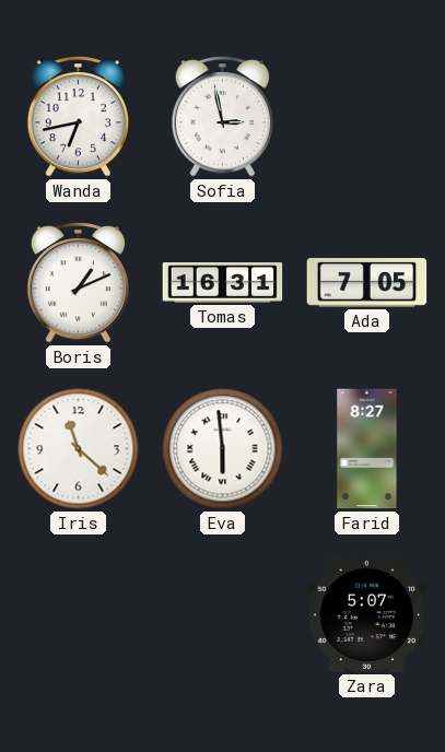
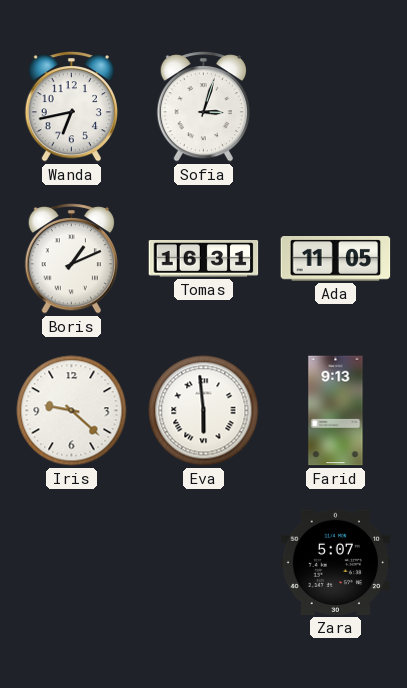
Sofia: 2:58 -> 3:03 (203, 107)
Ada: 7:05 -> 11:05 (336, 259)
Iris: 11:22 -> 9:22 (72, 411)
Farid: 8:27 -> 9:13 (336, 411)
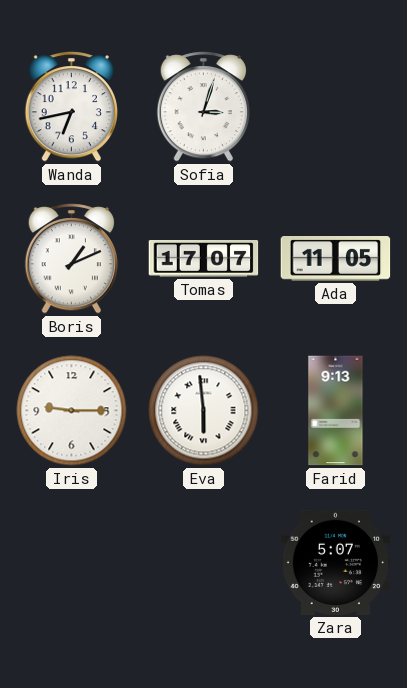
Tomas: 16:31 -> 17:07 (204, 259)
Iris: 9:22 -> 9:15 (72, 411)
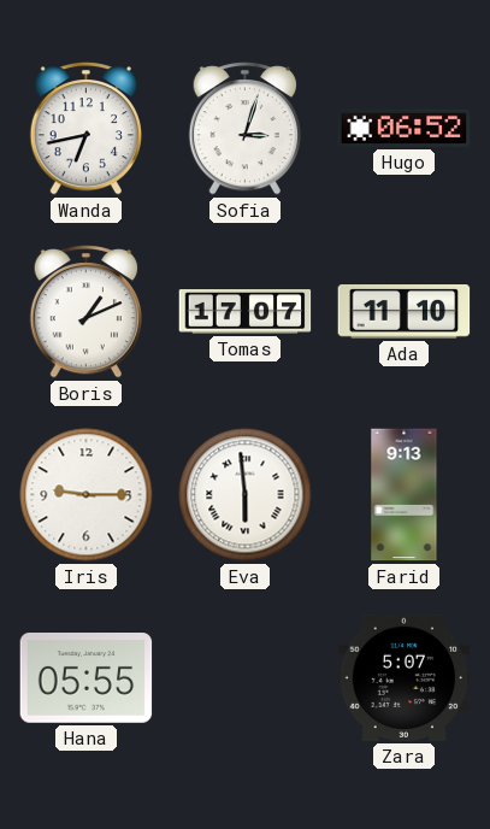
Hugo: none -> 06:52 (405, 128)
Ada: 11:05 -> 11:10 (405, 312)
Hana: none -> 05:55 (87, 678)
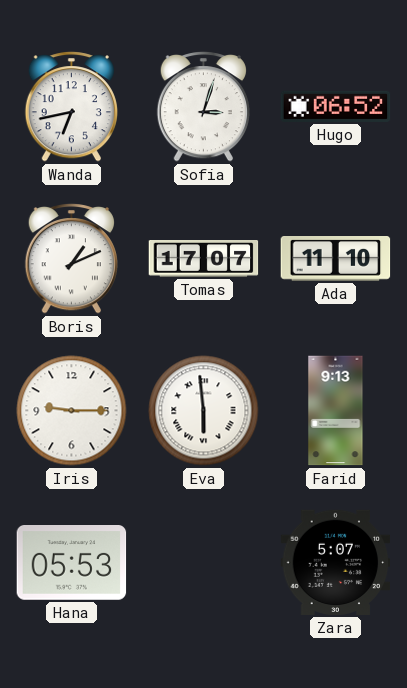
Hana: 05:55 -> 05:53 (72, 563)
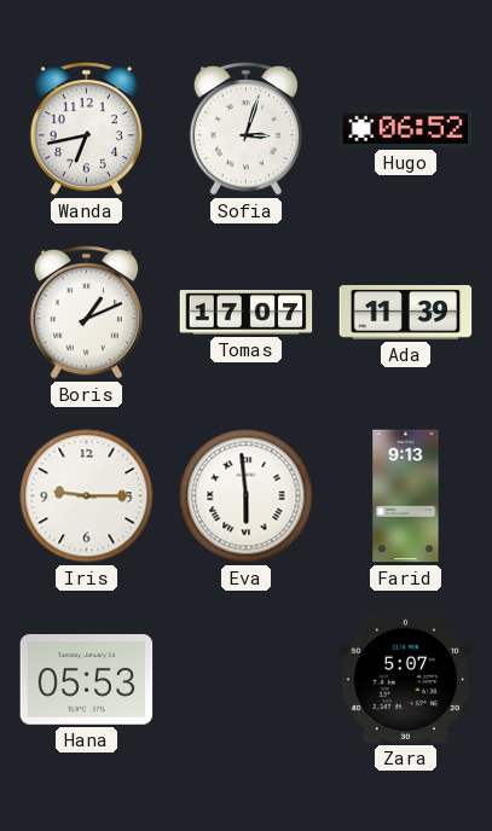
Ada: 11:10 -> 11:39 (406, 313)
